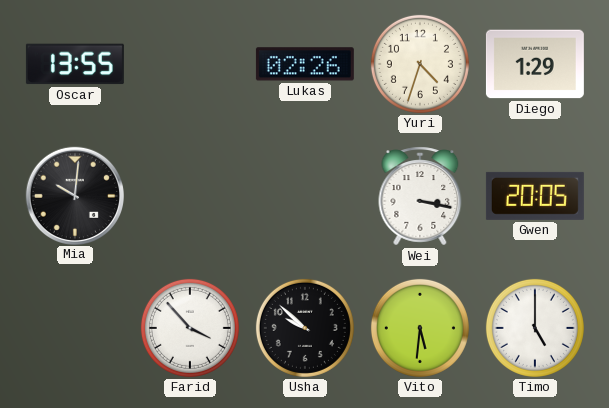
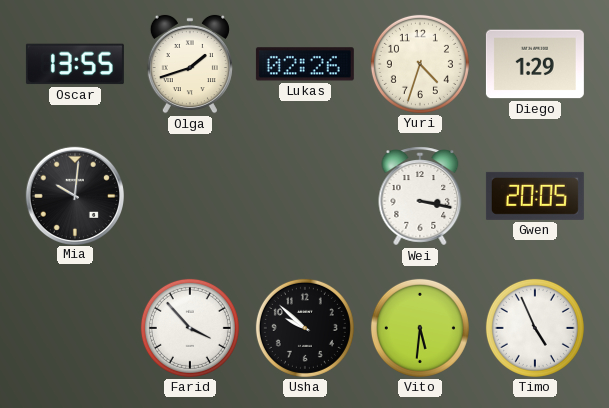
Olga: none -> 1:42 (190, 64)
Timo: 5:00 -> 4:56 (535, 328)
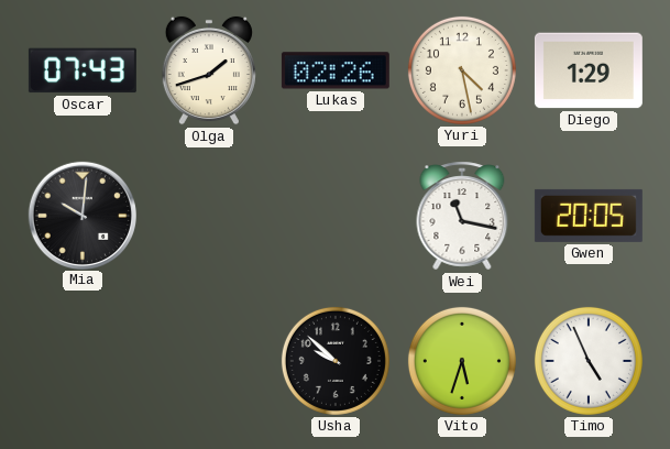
Oscar: 13:55 -> 07:43 (83, 70)
Yuri: 4:33 -> 4:28 (462, 70)
Wei: 3:17 -> 11:17 (462, 216)
Farid: 3:53 -> none (190, 328)
Vito: 5:31 -> 5:33 (462, 361)
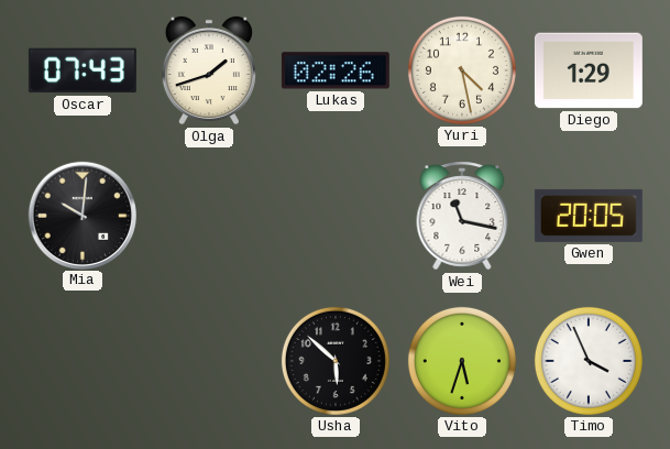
Usha: 9:52 -> 5:52 (336, 361)
Timo: 4:56 -> 3:56 (589, 361)
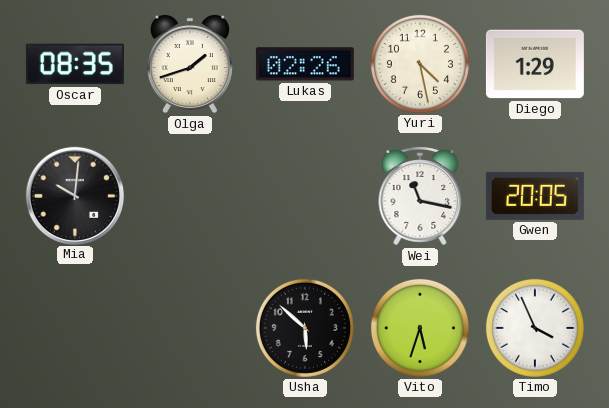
Oscar: 07:43 -> 08:35 (75, 64)
